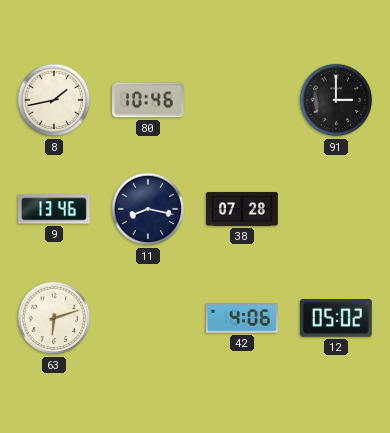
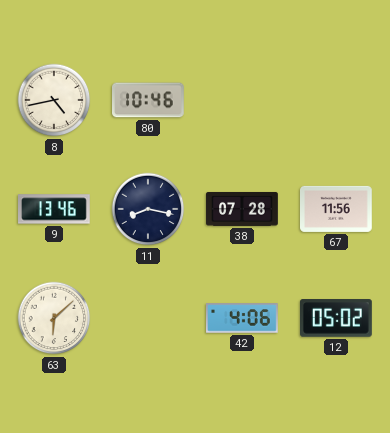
8: 1:43 -> 4:43 (54, 100)
91: 3:00 -> none (336, 100)
67: none -> 11:56 (337, 209)
63: 6:12 -> 6:08 (54, 318)
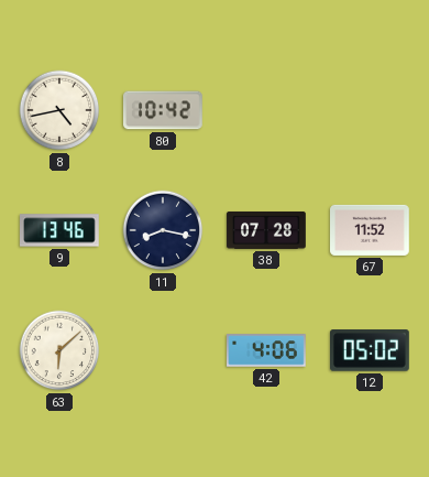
80: 10:46 -> 10:42 (164, 110)
67: 11:56 -> 11:52 (371, 230)
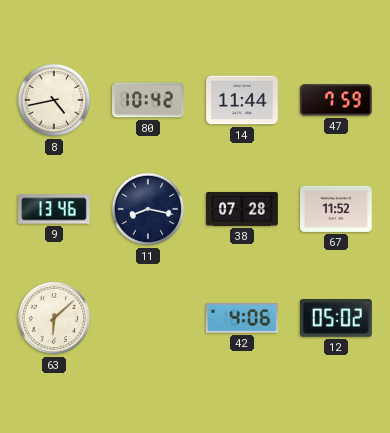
14: none -> 11:44 (242, 100)
47: none -> 7:59 (336, 100)
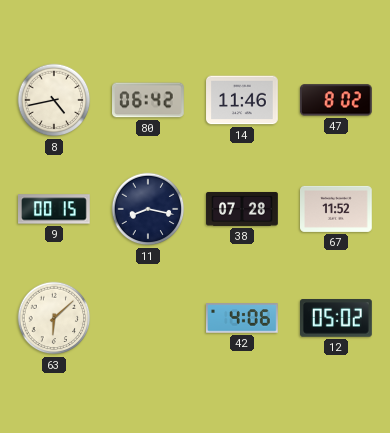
80: 10:42 -> 06:42 (149, 100)
14: 11:44 -> 11:46 (242, 100)
47: 7:59 -> 8:02 (336, 100)
9: 13:46 -> 00:15 (55, 209)
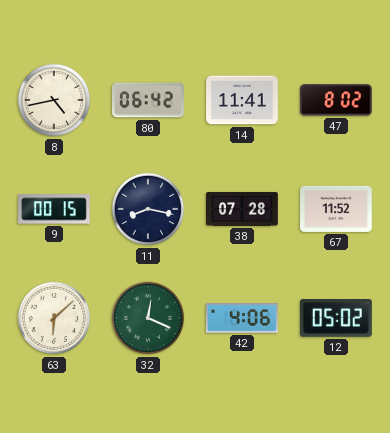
14: 11:46 -> 11:41 (242, 100)
32: none -> 12:19 (148, 318)
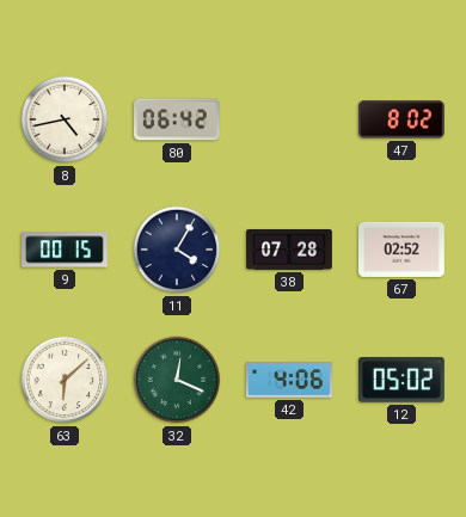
14: 11:41 -> none (242, 100)
11: 8:17 -> 4:05 (177, 250)
67: 11:52 -> 02:52 (403, 250)
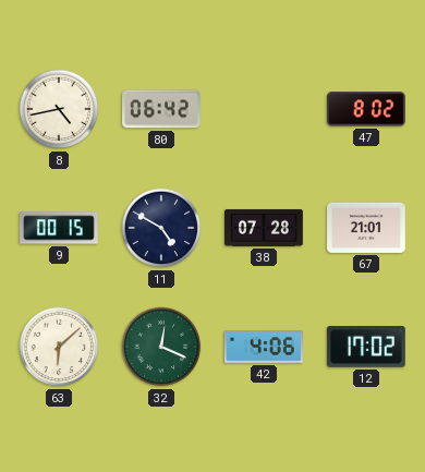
11: 4:05 -> 4:50 (161, 228)
67: 02:52 -> 21:01 (367, 228)
12: 05:02 -> 17:02 (367, 347)
